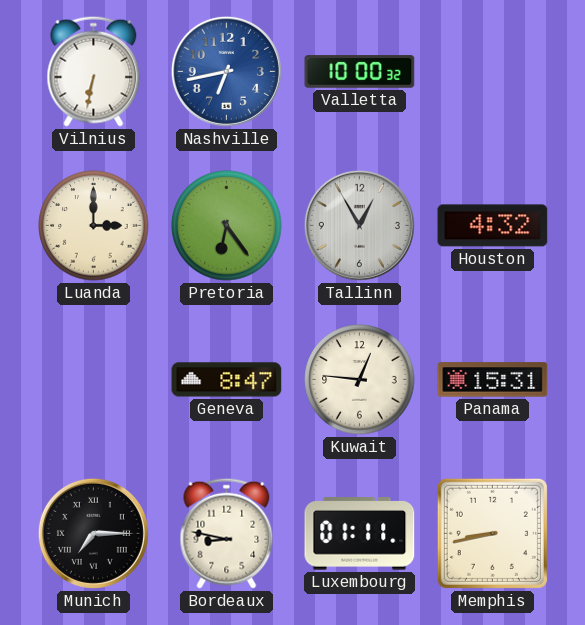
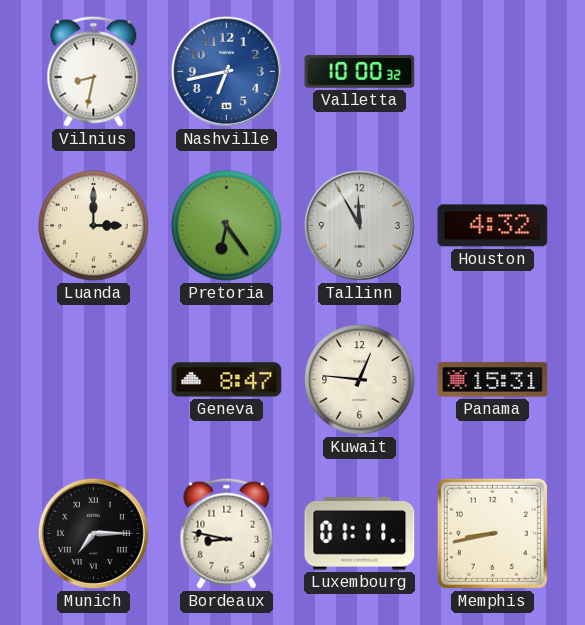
Vilnius: 6:32 -> 8:32 (94, 71)
Tallinn: 12:55 -> 11:55 (359, 225)
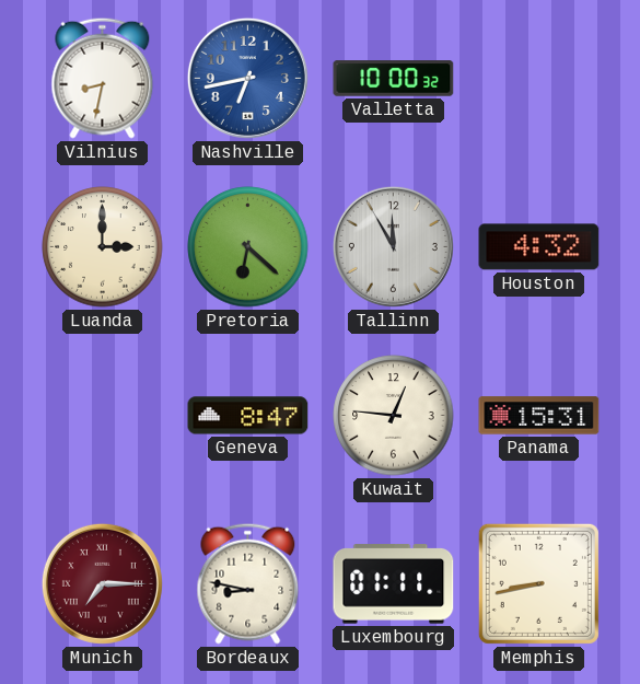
Pretoria: 6:24 -> 6:22 (248, 247)
Munich dial: black -> burgundy (102, 583)
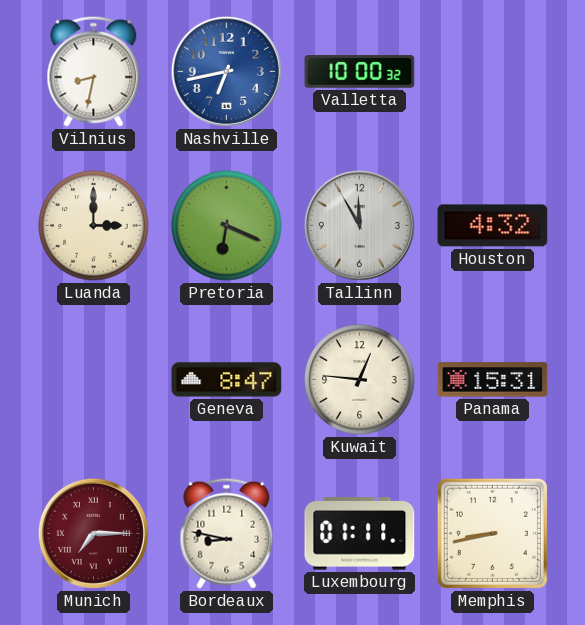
Pretoria: 6:22 -> 6:19 (227, 226)
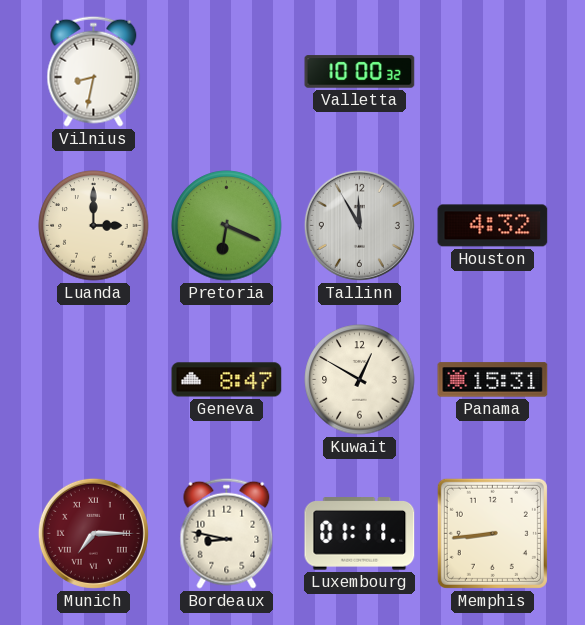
Nashville: 6:43 -> none (226, 71)
Kuwait: 12:46 -> 12:50 (360, 380)
Memphis: 8:43 -> 8:44 (492, 533)
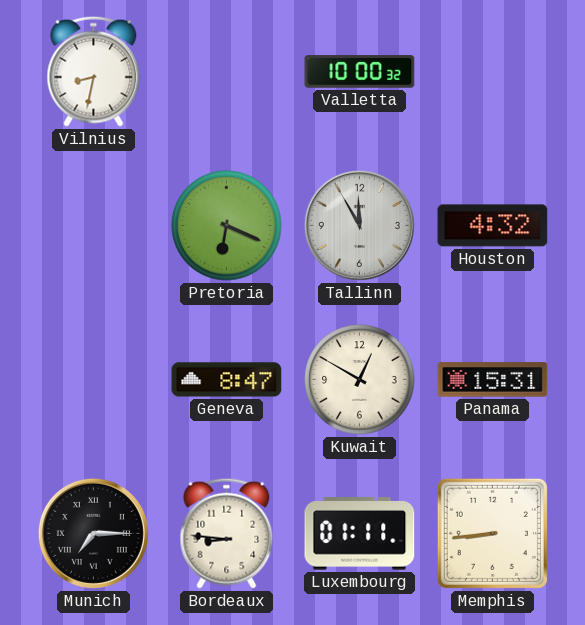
Luanda: 3:00 -> none (94, 226)
Munich dial: burgundy -> black (93, 533)
Bordeaux: 8:47 -> 8:46 (227, 533)
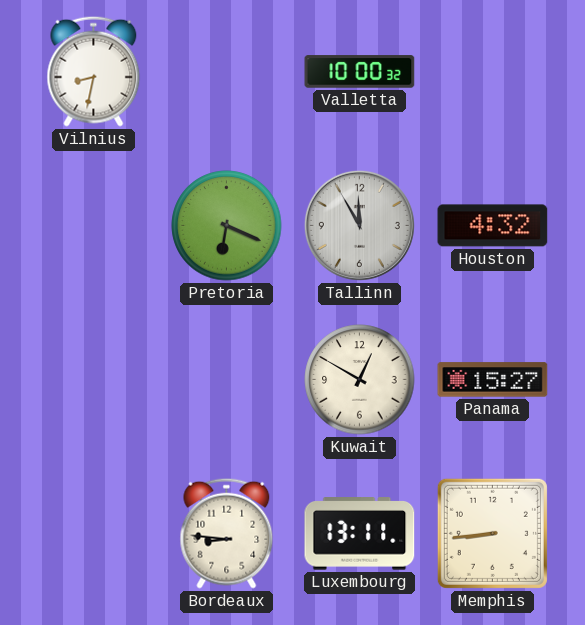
Geneva: 8:47 -> none (227, 380)
Panama: 15:31 -> 15:27 (493, 380)
Munich: 7:15 -> none (93, 533)
Luxembourg: 01:11 -> 13:11 (360, 534)
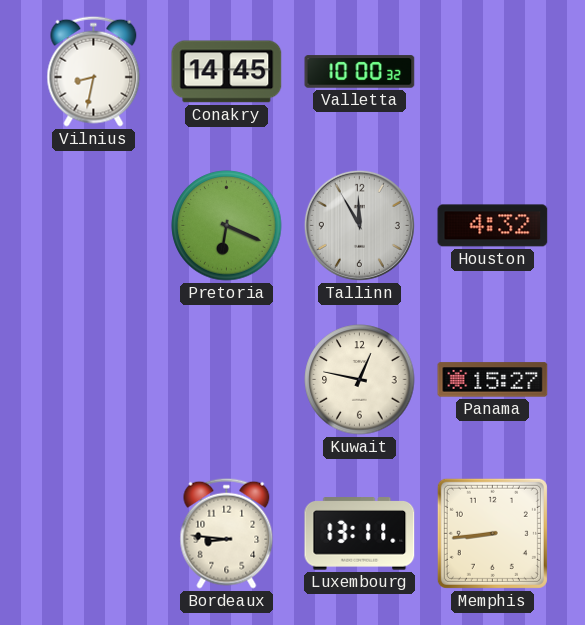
Conakry: none -> 14:45 (227, 72)
Kuwait: 12:50 -> 12:47 (360, 380)
